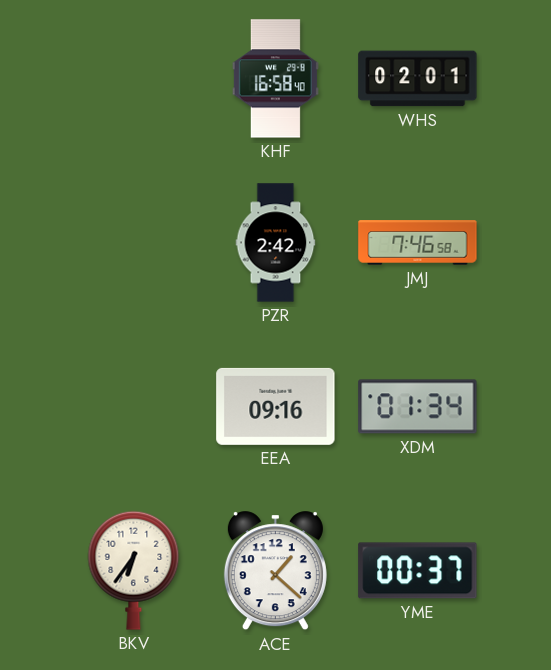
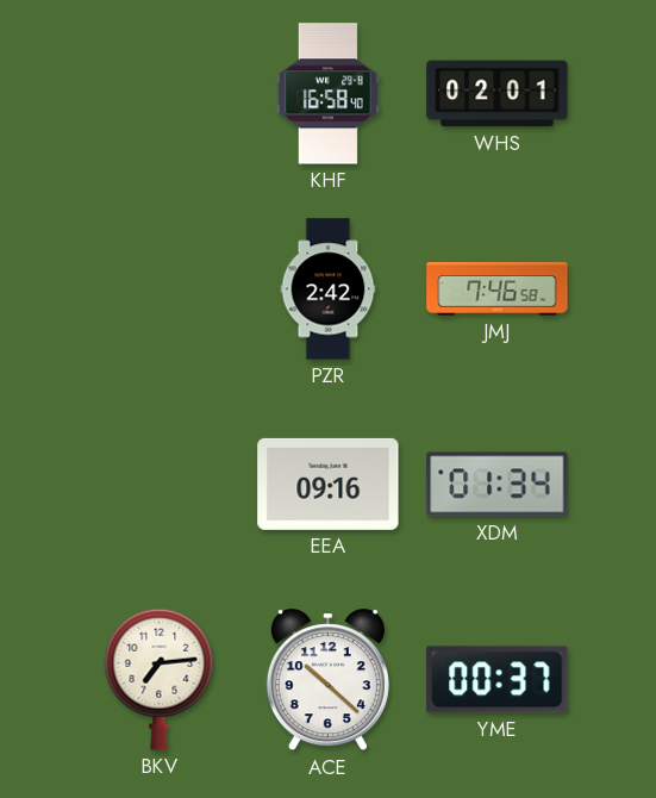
BKV: 6:36 -> 7:14 (160, 679)
ACE: 1:22 -> 10:22 (327, 680)
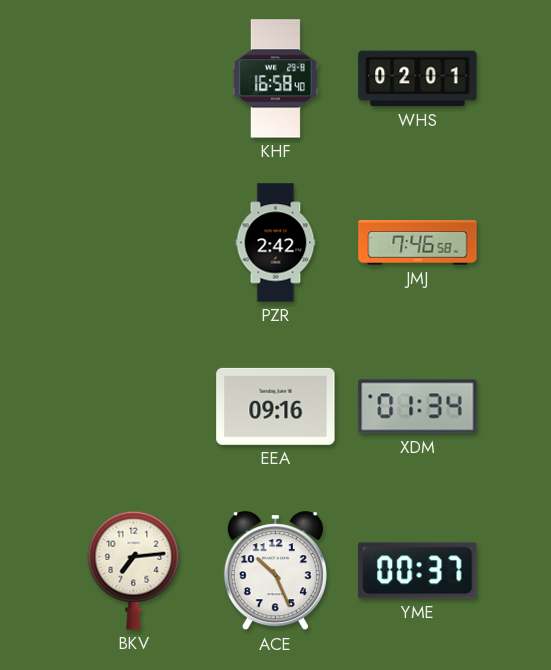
ACE: 10:22 -> 10:26 (275, 571)
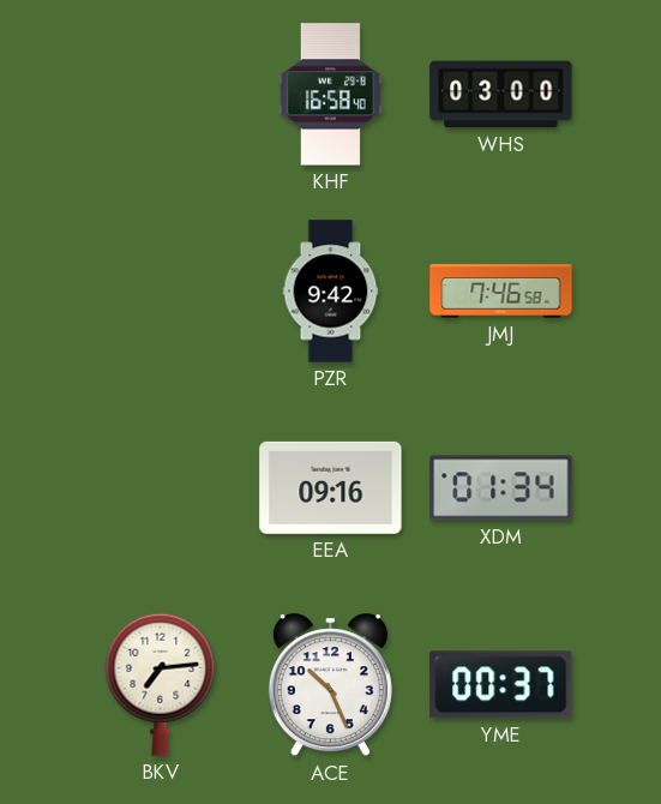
WHS: 02:01 -> 03:00 (501, 95)
PZR: 2:42 -> 9:42 (331, 292)
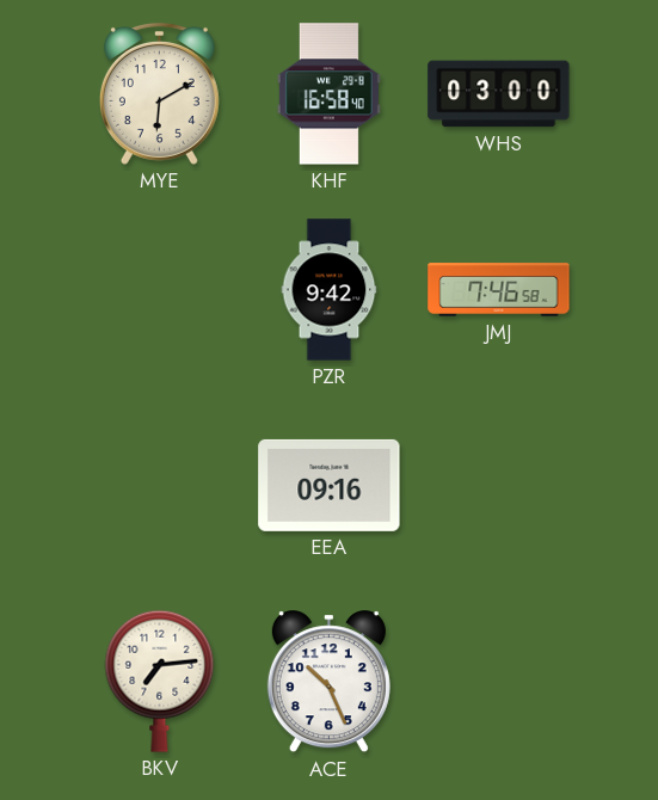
MYE: none -> 6:10 (159, 93)
XDM: 01:34 -> none (501, 488)
YME: 00:37 -> none (501, 685)
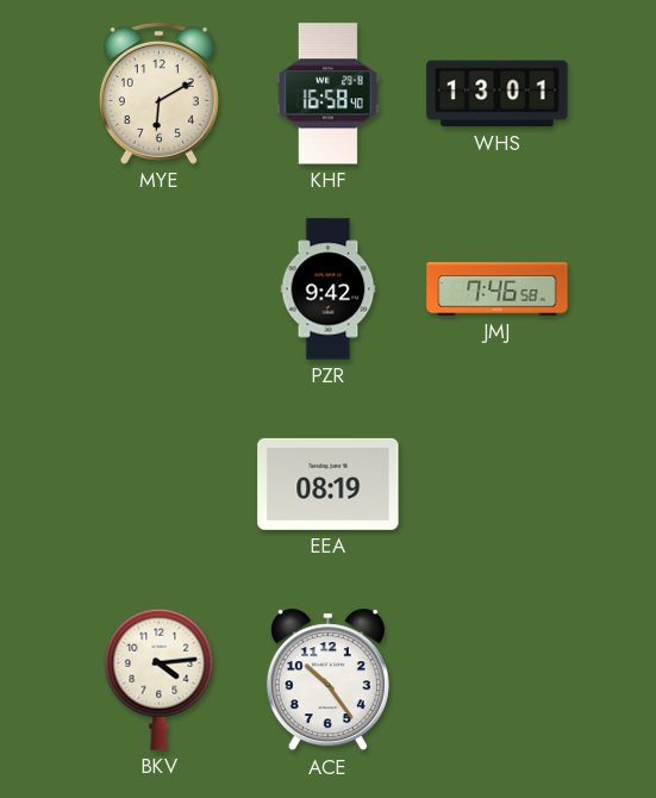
WHS: 03:00 -> 13:01 (498, 94)
EEA: 09:16 -> 08:19 (329, 484)
BKV: 7:14 -> 4:14 (160, 679)
ACE: 10:26 -> 10:24 (327, 680)
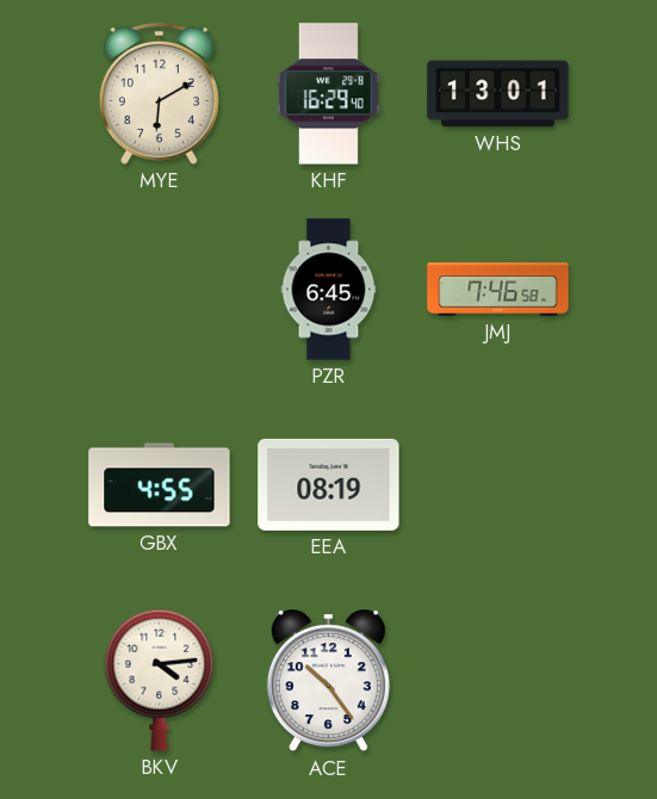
KHF: 16:58 -> 16:29 (328, 94)
PZR: 9:42 -> 6:45 (329, 290)
GBX: none -> 4:55 (160, 485)
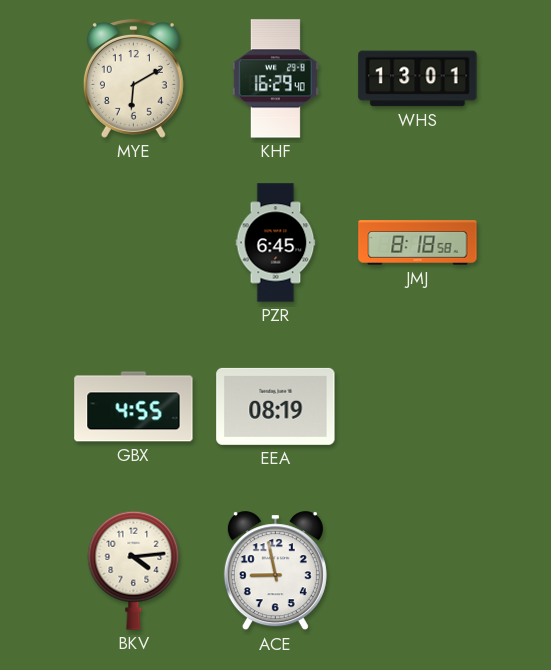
JMJ: 7:46 -> 8:18 (418, 243)
ACE: 10:24 -> 8:58 (275, 571)
